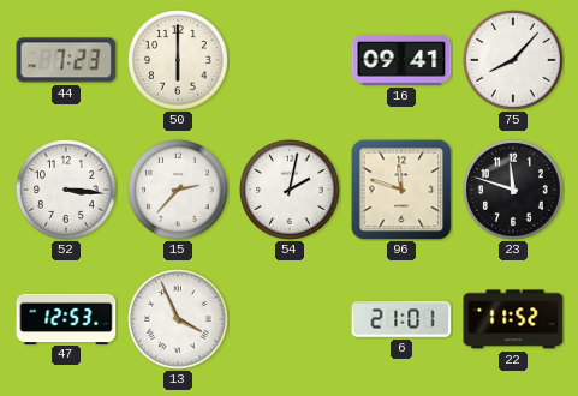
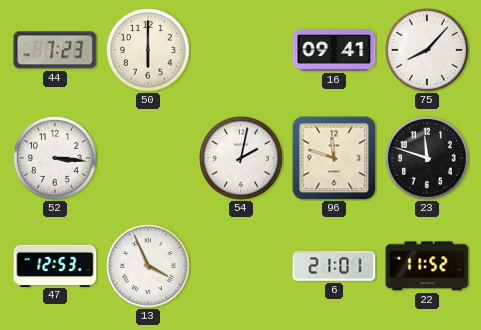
15: 2:37 -> none (179, 191)
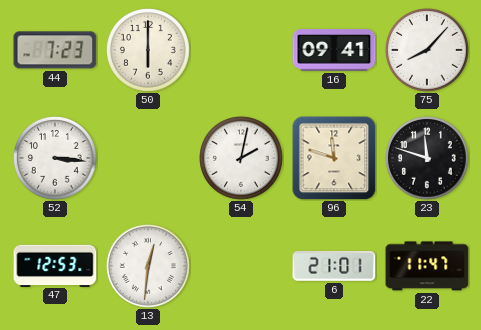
13: 3:56 -> 12:31 (149, 267)
22: 11:52 -> 11:47 (427, 266)
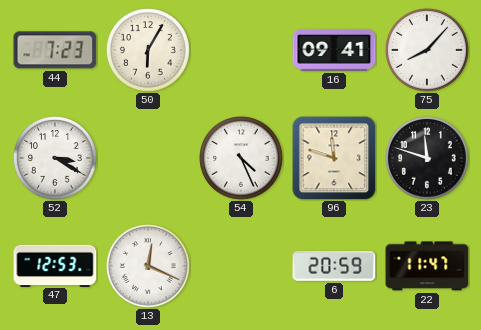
50: 6:00 -> 6:05 (149, 51)
52: 3:16 -> 3:20 (56, 159)
54: 2:02 -> 4:26 (242, 159)
13: 12:31 -> 12:19 (149, 267)
6: 21:01 -> 20:59 (334, 266)
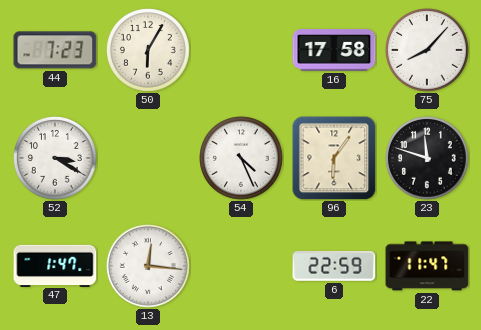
16: 09:41 -> 17:58 (334, 51)
96: 11:48 -> 6:06 (334, 158)
47: 12:53 -> 1:47 (55, 265)
13: 12:19 -> 12:16 (149, 267)
6: 20:59 -> 22:59 (334, 266)
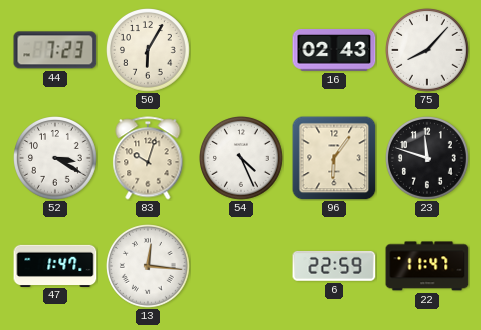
16: 17:58 -> 02:43 (334, 51)
83: none -> 10:03 (148, 158)
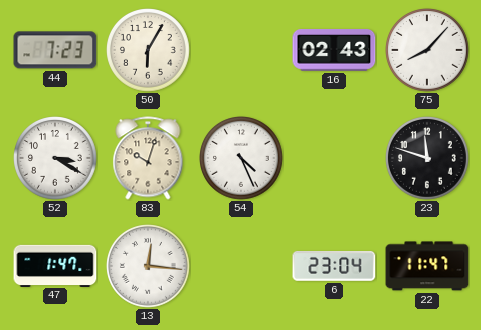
96: 6:06 -> none (334, 158)
6: 22:59 -> 23:04 (334, 266)
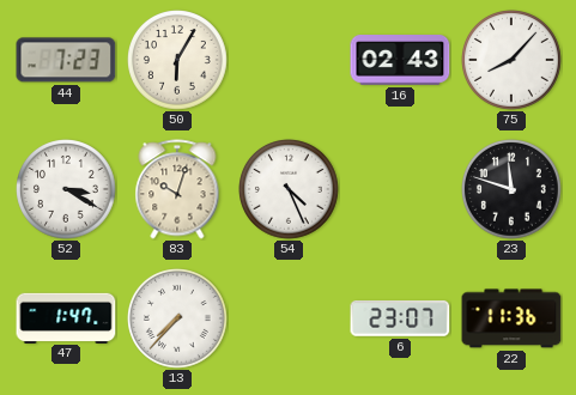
13: 12:16 -> 7:37 (178, 320)
6: 23:04 -> 23:07 (400, 318)
22: 11:47 -> 11:36 (511, 318)
